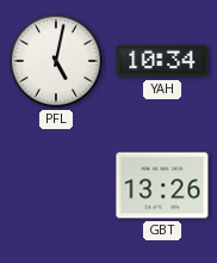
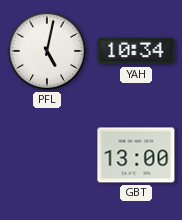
GBT: 13:26 -> 13:00 (136, 155)
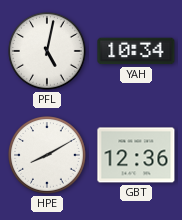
HPE: none -> 8:10 (48, 156)
GBT: 13:00 -> 12:36 (136, 155)
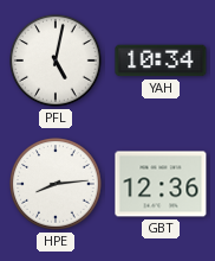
HPE: 8:10 -> 8:14 (57, 185)
